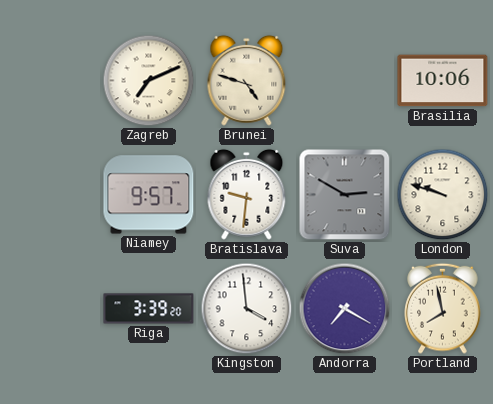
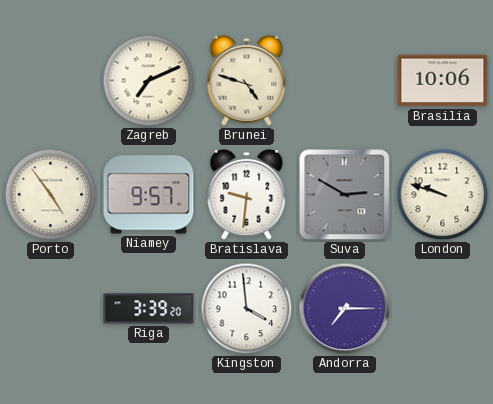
Porto: none -> 4:54 (51, 195)
Andorra: 7:20 -> 7:15 (345, 309)
Portland: 7:58 -> none (443, 308)
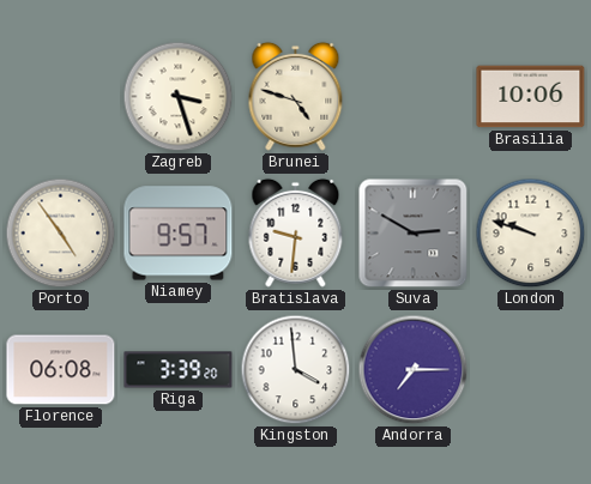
Zagreb: 7:11 -> 3:27 (179, 97)
Florence: none -> 06:08 (61, 370)
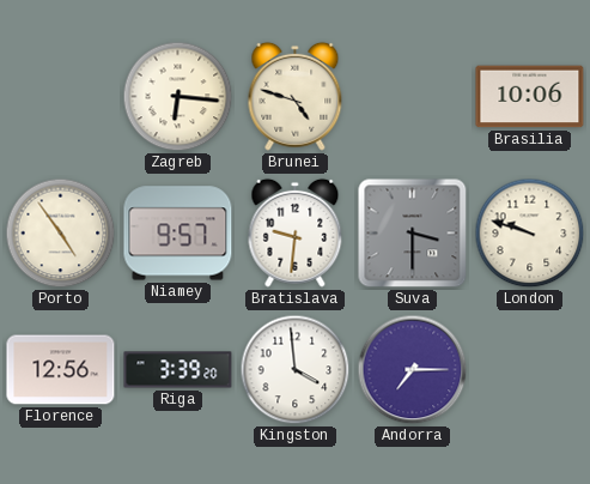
Zagreb: 3:27 -> 6:16 (178, 97)
Suva: 2:50 -> 3:30 (413, 234)
Florence: 06:08 -> 12:56 (61, 370)
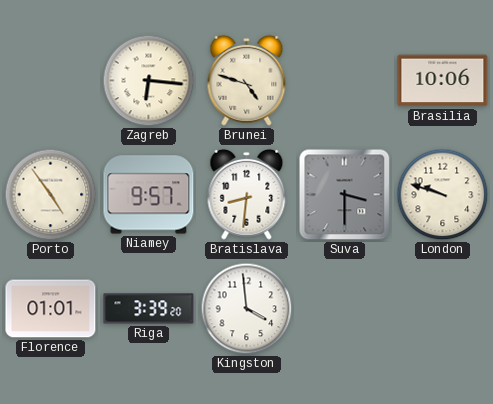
Bratislava: 9:31 -> 8:31 (247, 194)
Florence: 12:56 -> 01:01 (51, 309)
Andorra: 7:15 -> none (413, 370)
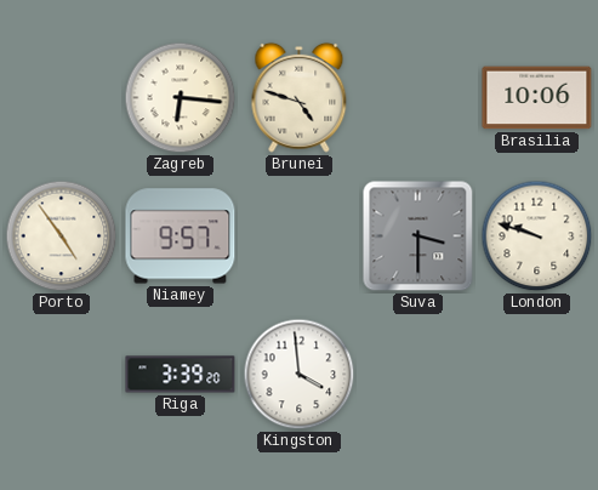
Bratislava: 8:31 -> none (247, 194)
Florence: 01:01 -> none (51, 309)
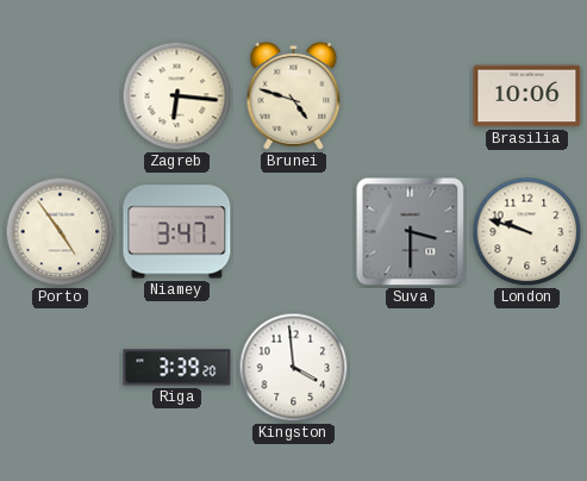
Niamey: 9:57 -> 3:47 (177, 232)
